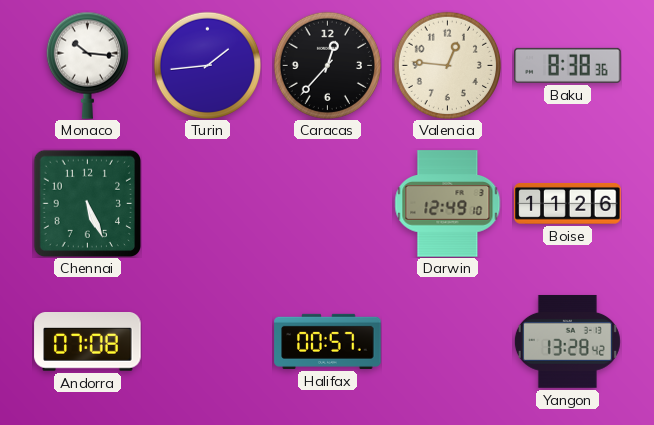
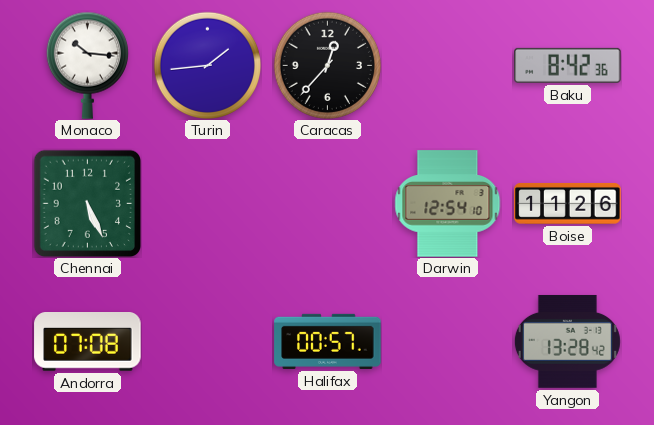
Valencia: 12:46 -> none (447, 65)
Baku: 8:38 -> 8:42 (568, 65)
Darwin: 12:49 -> 12:54 (448, 204)
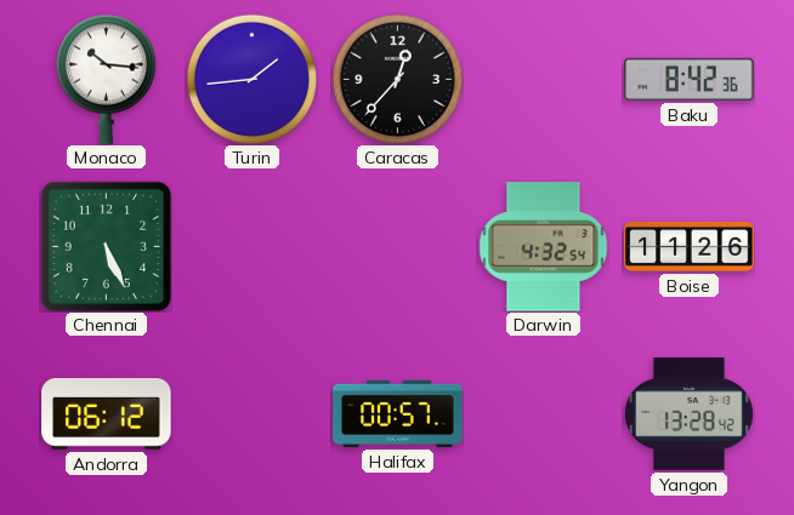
Darwin: 12:54 -> 4:32 (544, 247)
Andorra: 07:08 -> 06:12 (107, 414)
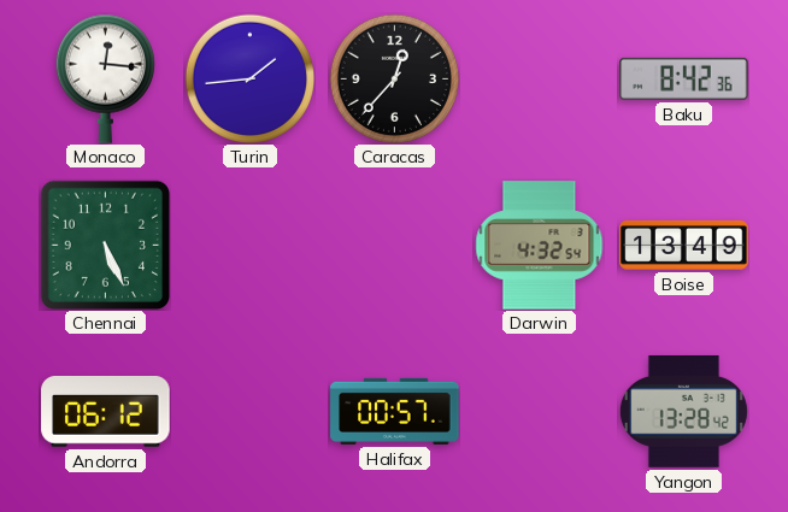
Monaco: 10:16 -> 12:16 (105, 78)
Boise: 11:26 -> 13:49 (684, 245)
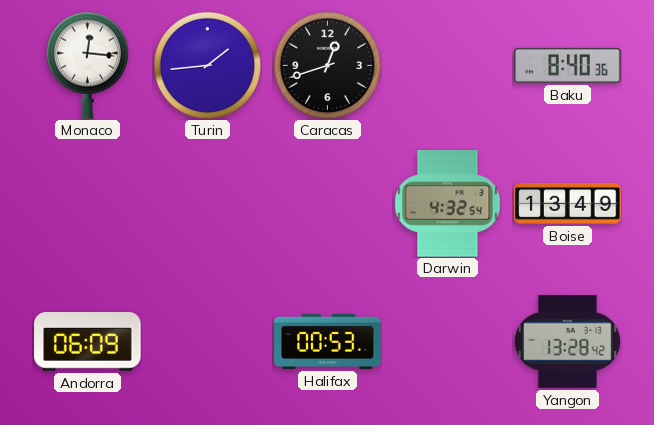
Caracas: 12:37 -> 12:42 (327, 65)
Baku: 8:42 -> 8:40 (568, 65)
Chennai: 5:26 -> none (105, 245)
Andorra: 06:12 -> 06:09 (88, 342)
Halifax: 00:57 -> 00:53 (328, 341)
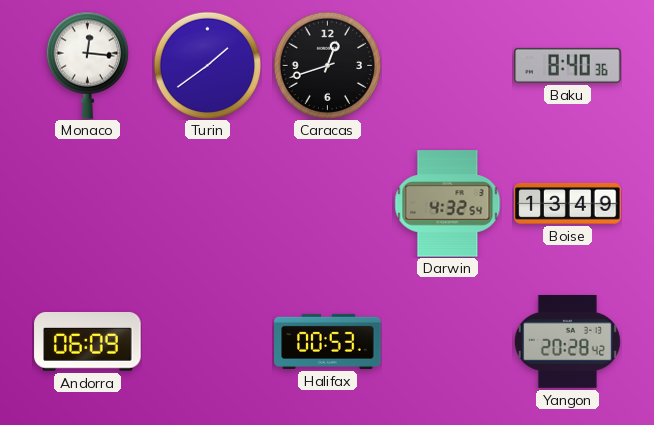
Turin: 1:44 -> 1:39 (207, 65)
Yangon: 13:28 -> 20:28 (567, 342)
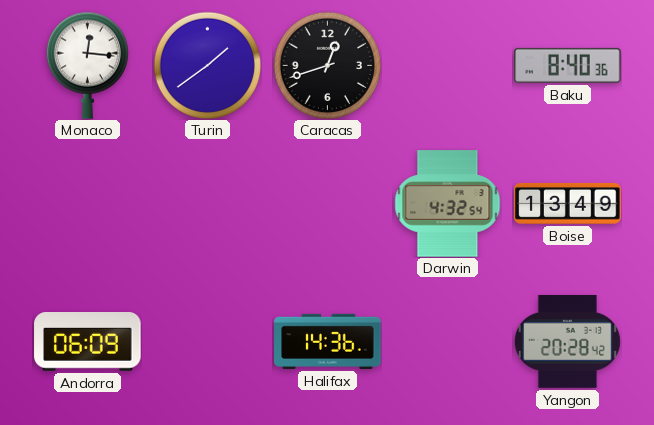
Halifax: 00:53 -> 14:36 (328, 341)
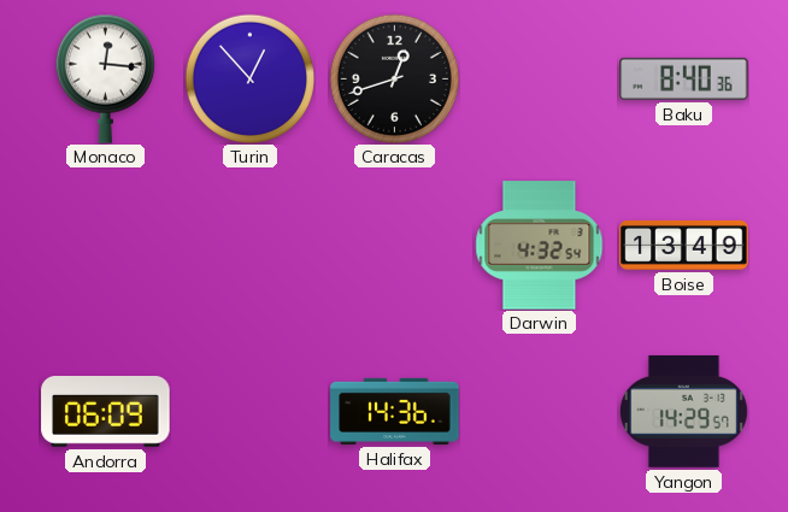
Turin: 1:39 -> 12:53 (249, 78)
Yangon: 20:28 -> 14:29 (683, 412)
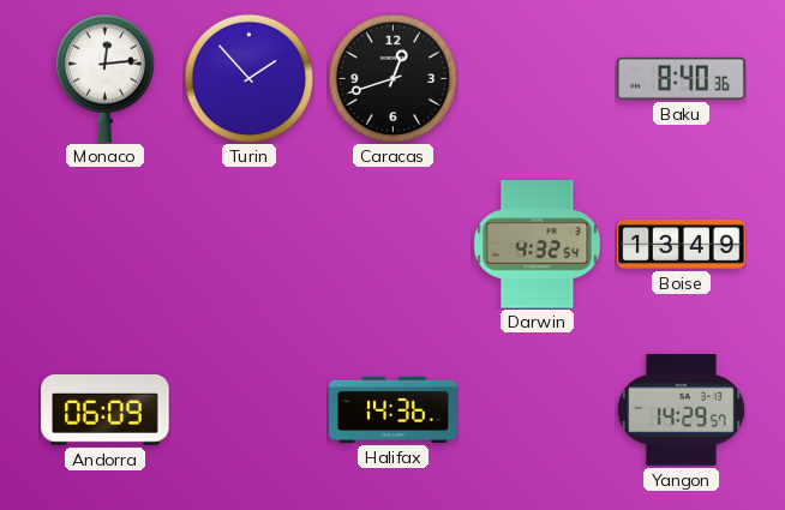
Monaco: 12:16 -> 12:14 (104, 78)
Turin: 12:53 -> 1:53 (248, 78)
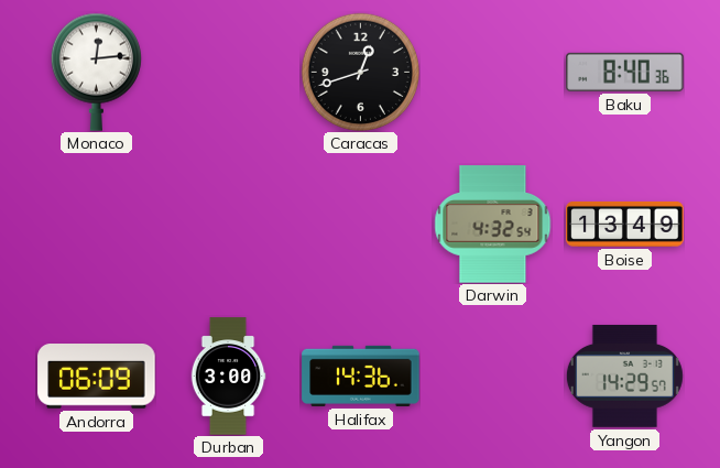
Turin: 1:53 -> none (248, 78)
Durban: none -> 3:00 (228, 377)
